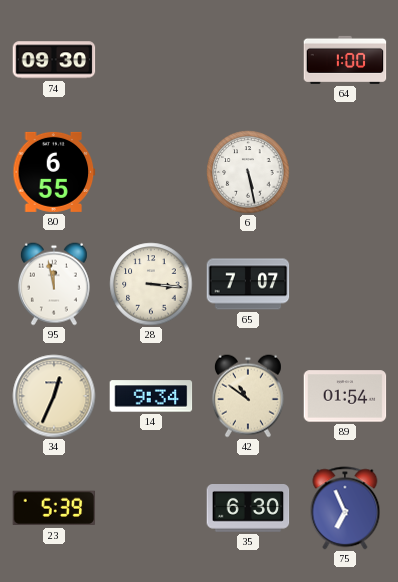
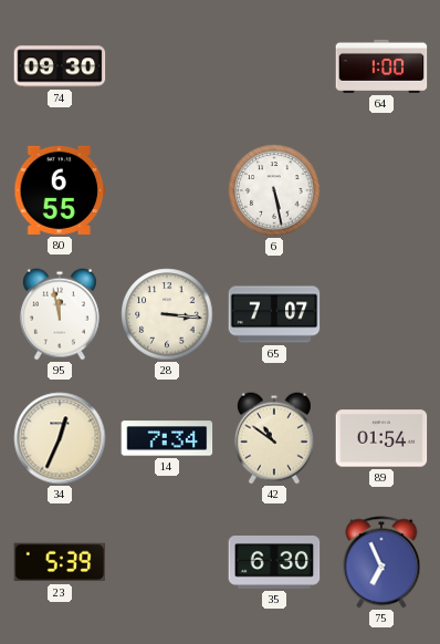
14: 9:34 -> 7:34 (167, 438)
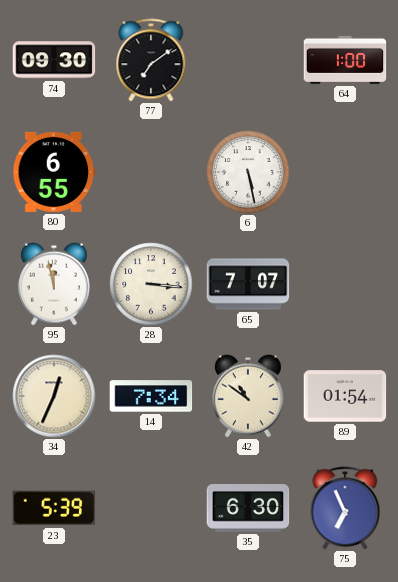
77: none -> 7:09 (151, 60)
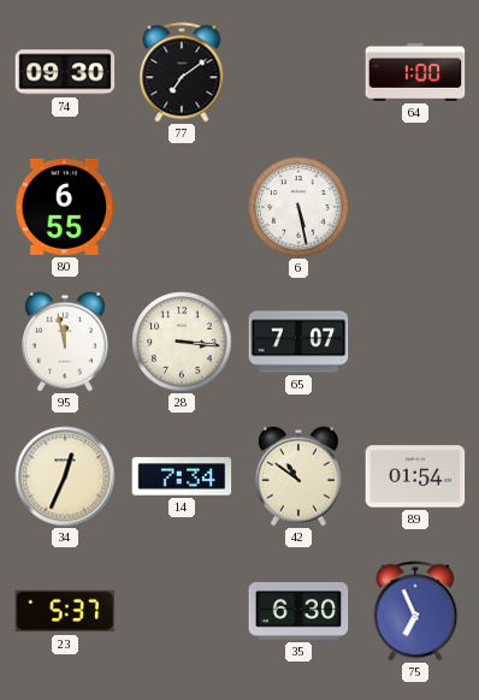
23: 5:39 -> 5:37 (65, 611)
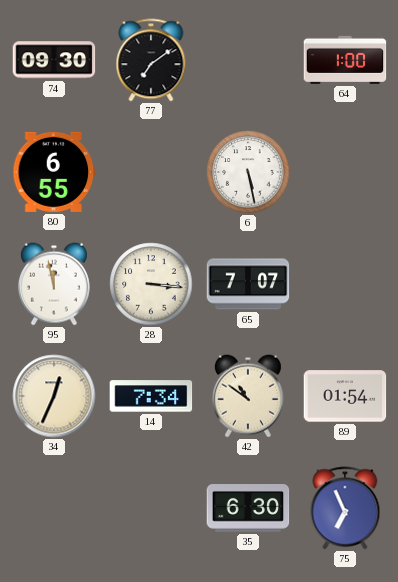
23: 5:37 -> none (65, 611)
